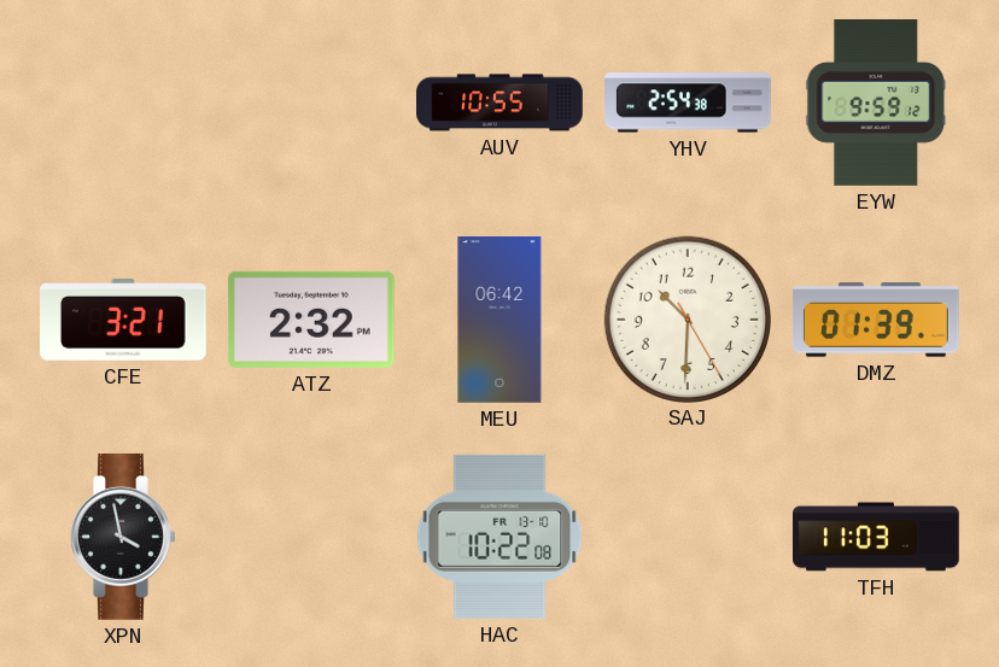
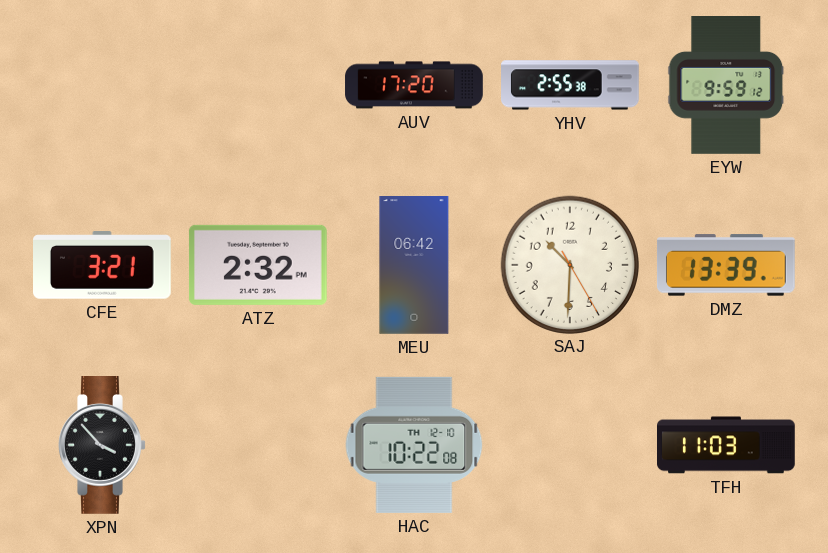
AUV: 10:55 -> 17:20 (414, 85)
YHV: 2:54 -> 2:55 (571, 85)
DMZ: 01:39 -> 13:39 (726, 265)
XPN: 3:58 -> 3:53 (102, 446)
HAC date: FR 13-10 -> TH 12-10 (414, 445)
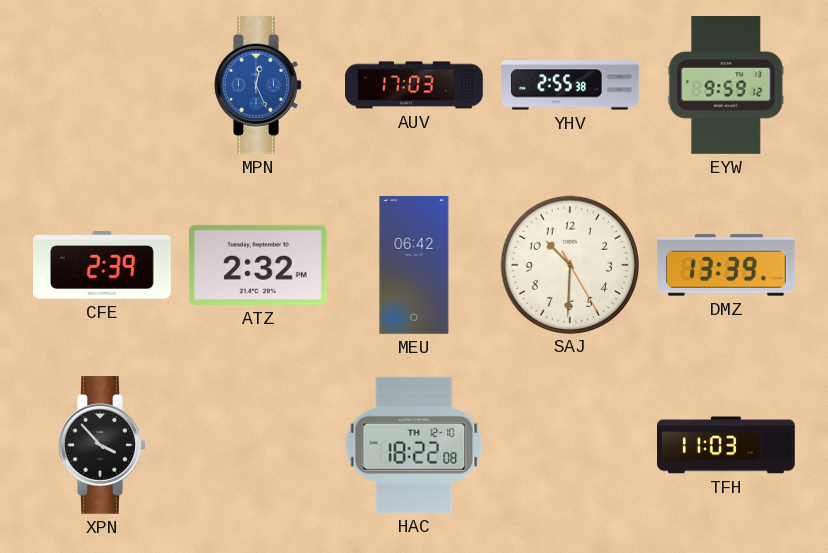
MPN: none -> 12:26 (258, 86)
AUV: 17:20 -> 17:03 (414, 85)
CFE: 3:21 -> 2:39 (103, 265)
HAC: 10:22 -> 18:22 (414, 445)
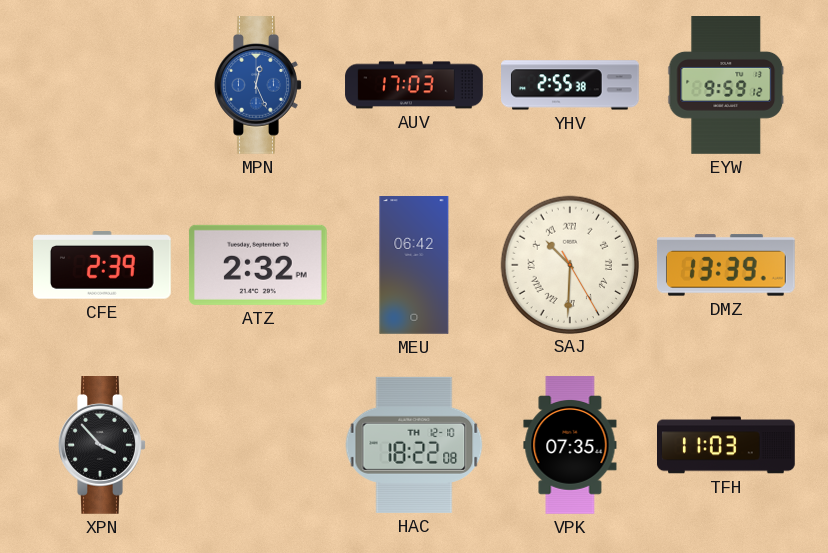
SAJ numerals: Arabic -> Roman (569, 264)
VPK: none -> 07:35 (570, 445)
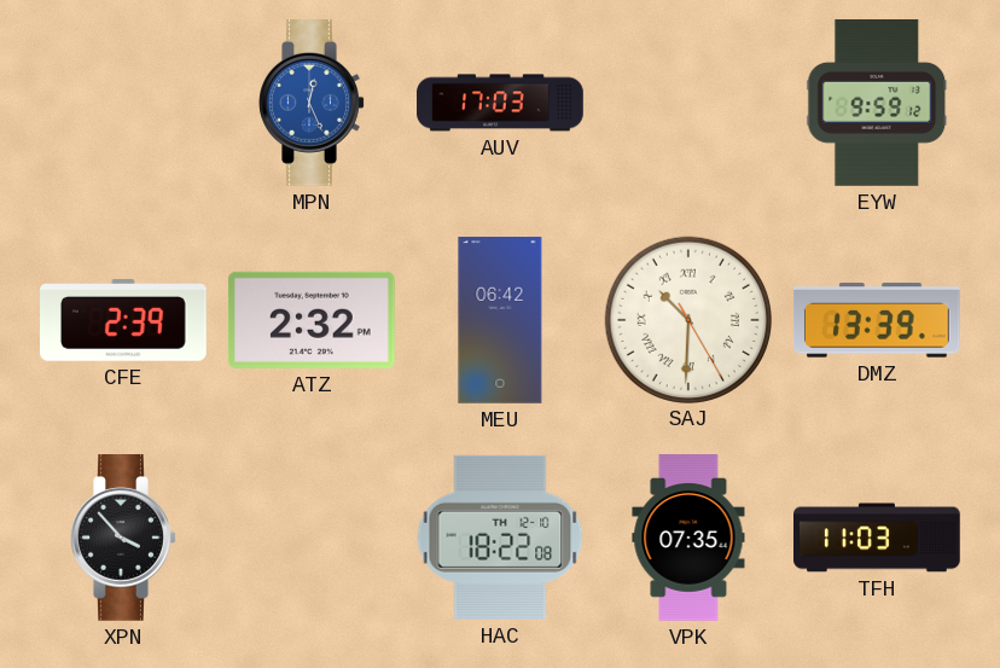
YHV: 2:55 -> none (571, 85)
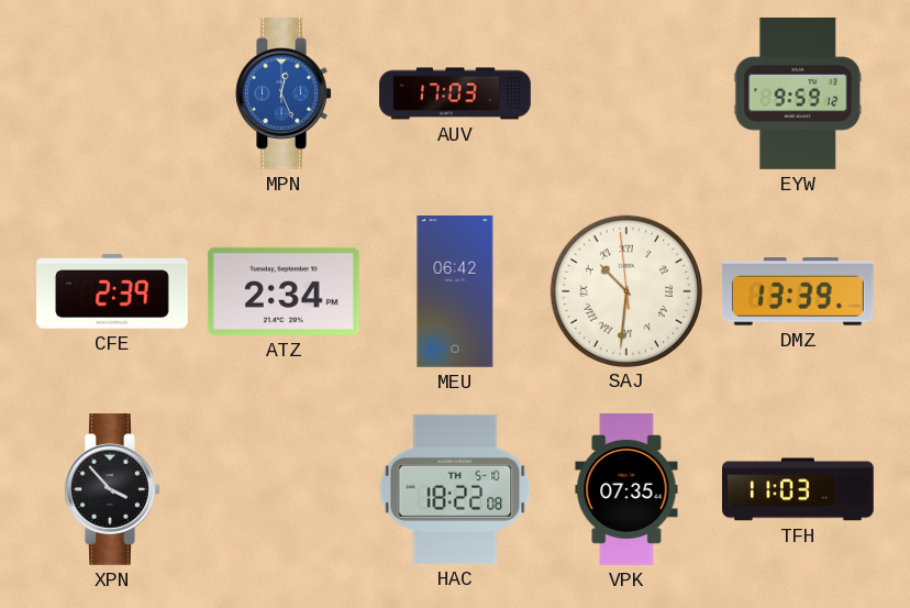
ATZ: 2:32 -> 2:34 (284, 291)
SAJ: 10:30:25 -> 10:30:59 (625, 290)
HAC date: TH 12-10 -> TH 5-10 (455, 489)
